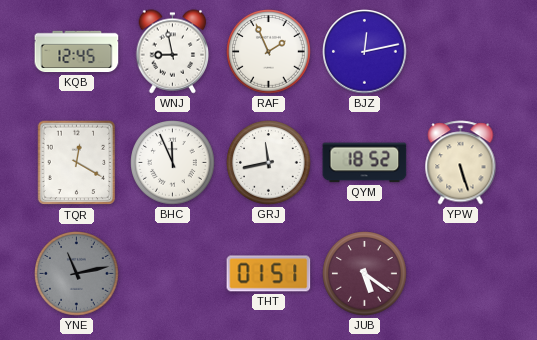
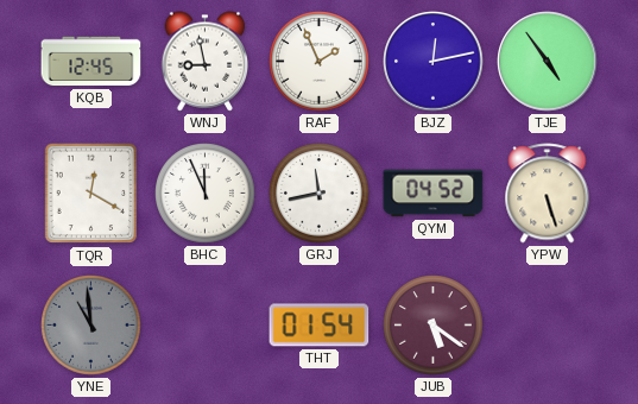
TJE: none -> 4:54 (548, 62)
QYM: 18:52 -> 04:52 (434, 194)
YNE: 11:13 -> 10:59 (91, 326)
THT: 01:51 -> 01:54 (320, 326)
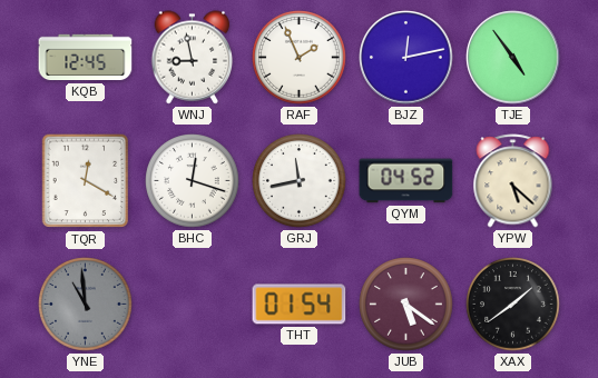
BHC: 11:56 -> 12:18 (193, 181)
YPW: 5:27 -> 5:22 (513, 181)
XAX: none -> 1:39 (513, 305)
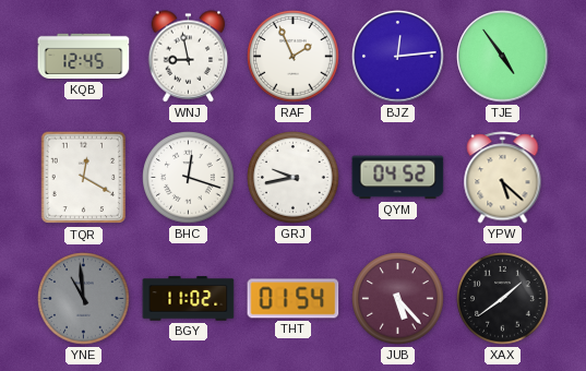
BJZ: 12:13 -> 12:14 (398, 57)
GRJ: 11:43 -> 9:43 (294, 178)
BGY: none -> 11:02 (189, 299)
JUB: 5:21 -> 5:23 (398, 299)
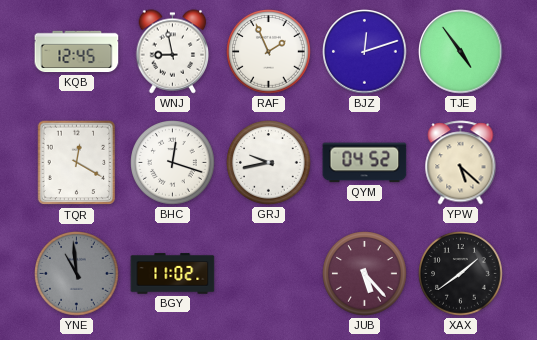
BJZ: 12:14 -> 12:12 (365, 52)
THT: 01:54 -> none (294, 299)
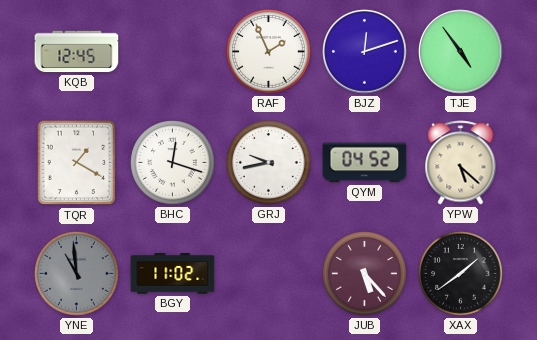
WNJ: 8:58 -> none (173, 52)
TQR: 12:20 -> 1:20 (77, 163)
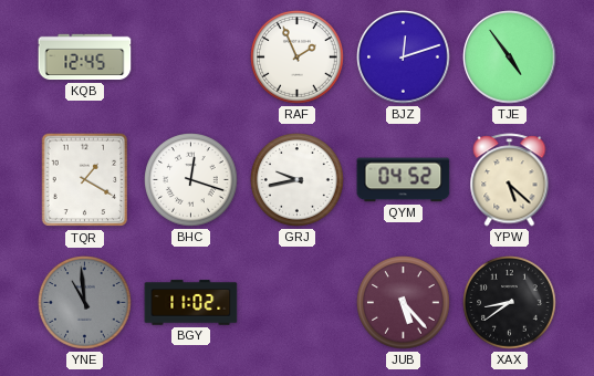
XAX: 1:39 -> 8:39 (510, 303)
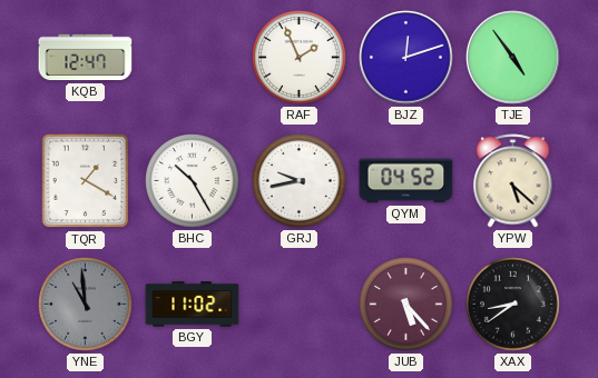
KQB: 12:45 -> 12:47 (86, 58)
BHC: 12:18 -> 10:25 (193, 181)
